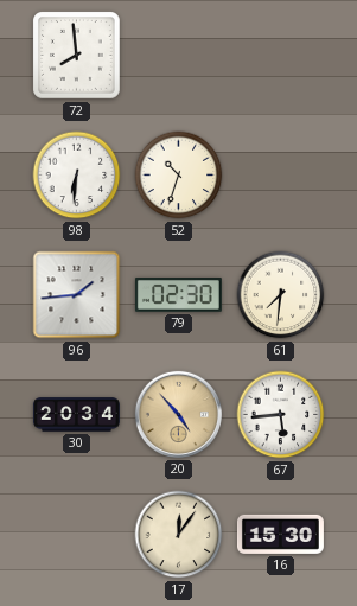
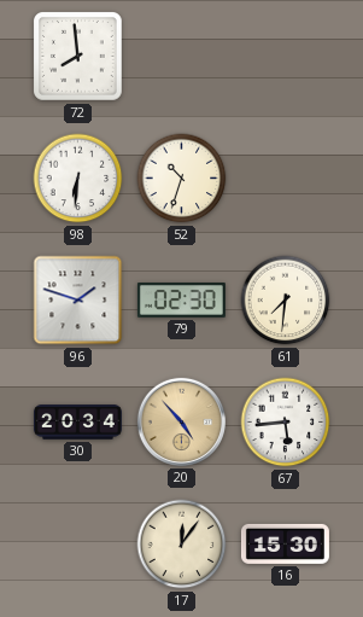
96: 1:44 -> 1:48 (78, 301)
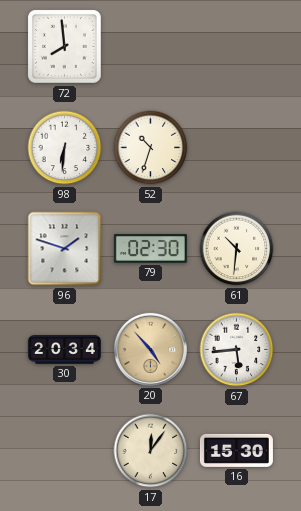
61: 7:31 -> 10:31 (237, 249)
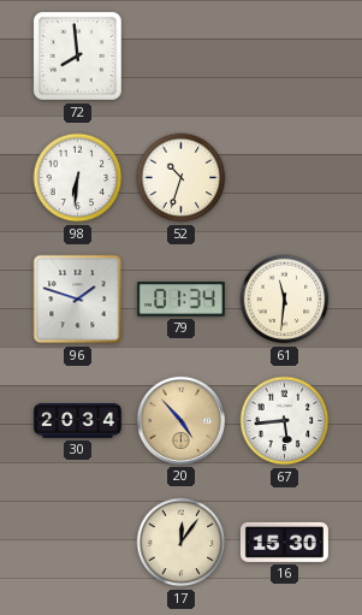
79: 02:30 -> 01:34 (180, 300)
61: 10:31 -> 11:31 (285, 300)
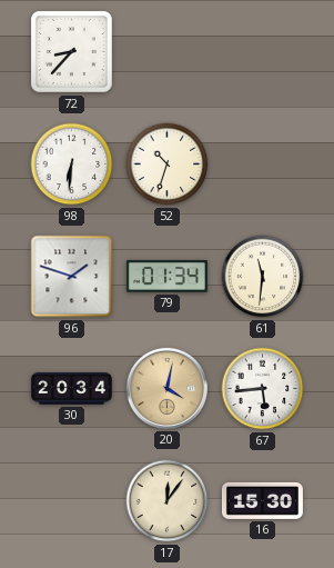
72: 7:59 -> 8:37 (72, 52)
20: 4:53 -> 4:02 (166, 388)
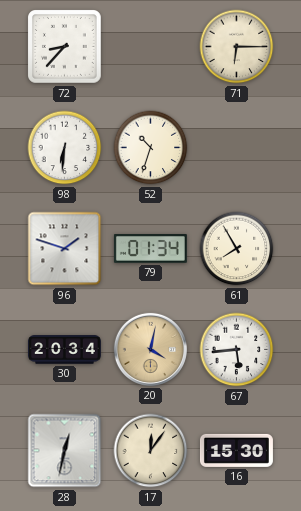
71: none -> 6:15 (237, 47)
61: 11:31 -> 7:55 (237, 249)
28: none -> 12:32 (65, 451)
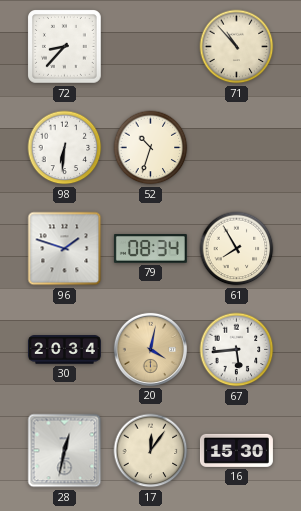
71: 6:15 -> 10:53 (237, 47)
79: 01:34 -> 08:34 (150, 249)
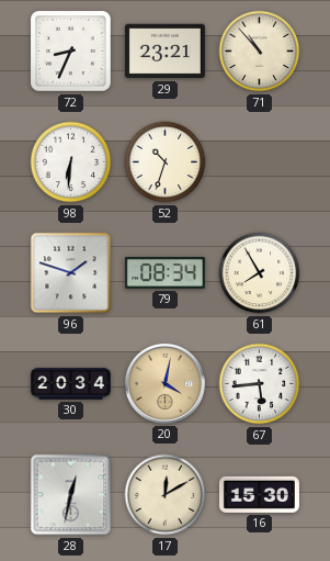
72: 8:37 -> 8:34 (71, 52)
29: none -> 23:21 (164, 52)
17: 12:06 -> 12:10 (166, 495)
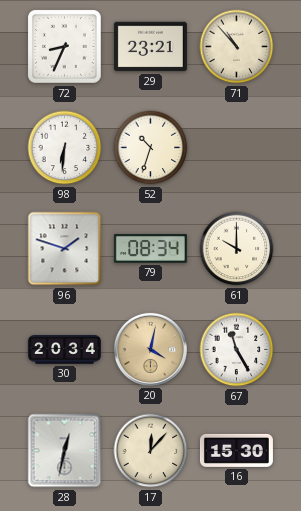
61: 7:55 -> 10:00 (237, 249)
67: 5:44 -> 11:25 (237, 350)
17: 12:10 -> 12:07 (151, 451)
